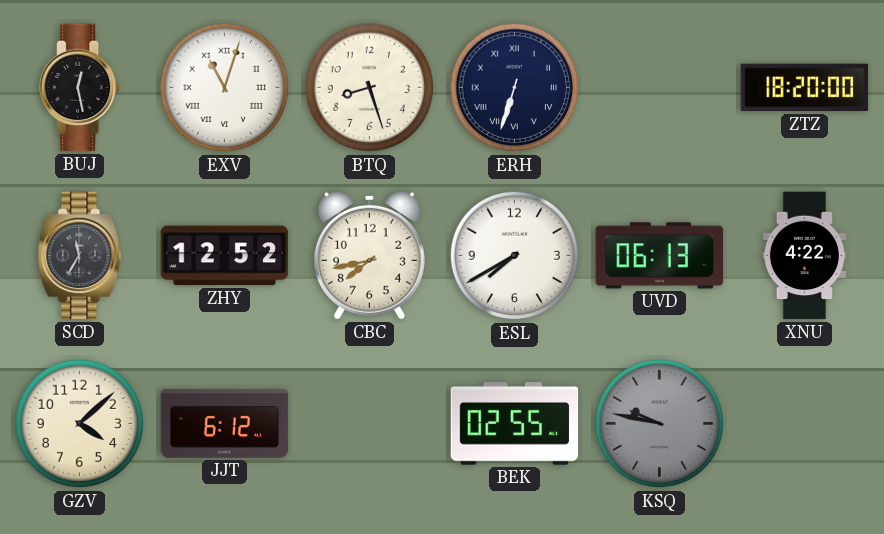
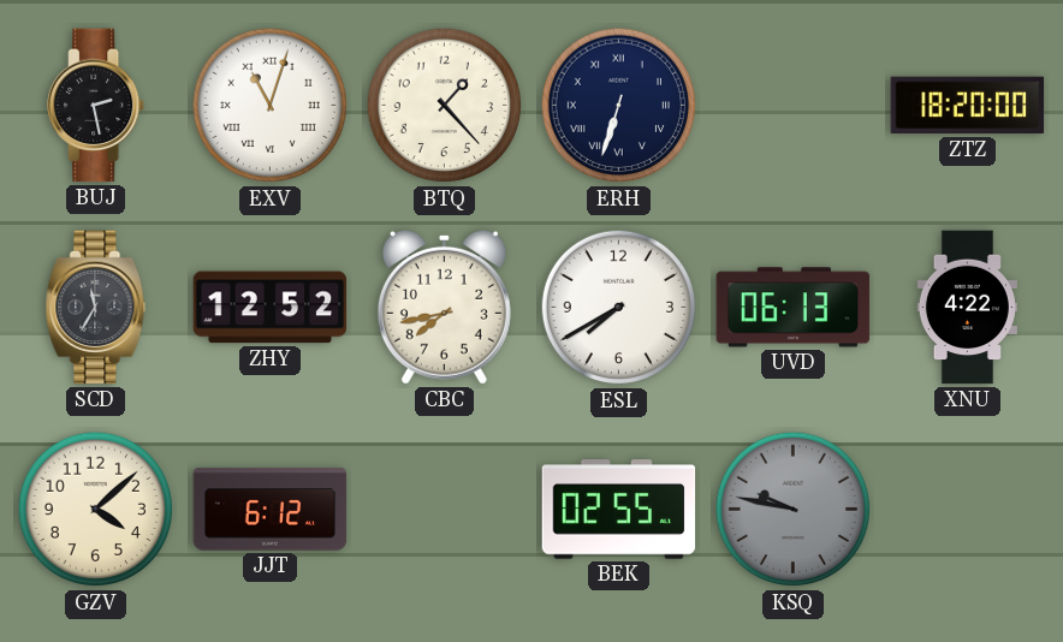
BUJ: 12:28 -> 2:28 (97, 106)
BTQ: 8:27 -> 1:23 (445, 106)
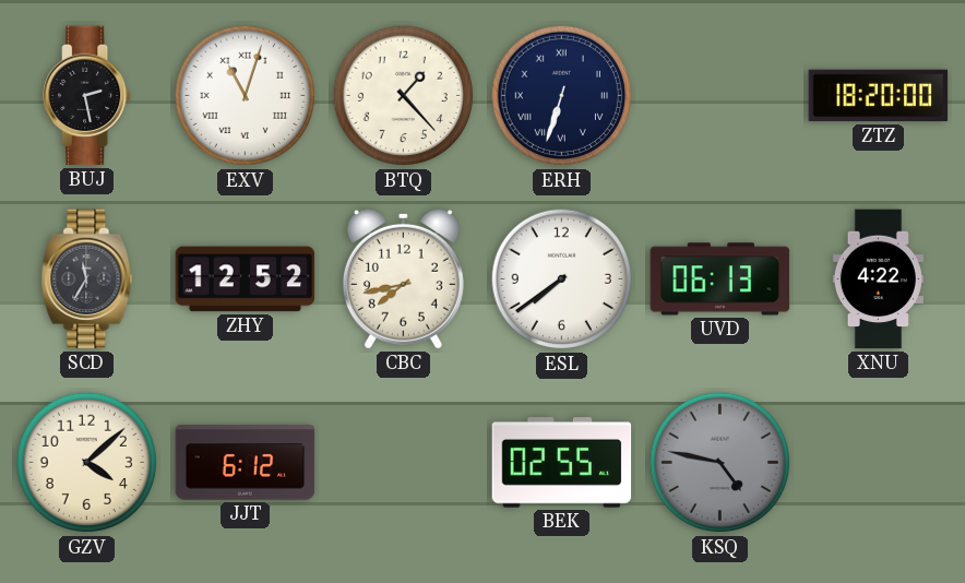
ESL: 7:40 -> 7:39 (562, 279)
KSQ: 9:47 -> 4:47 (720, 463)
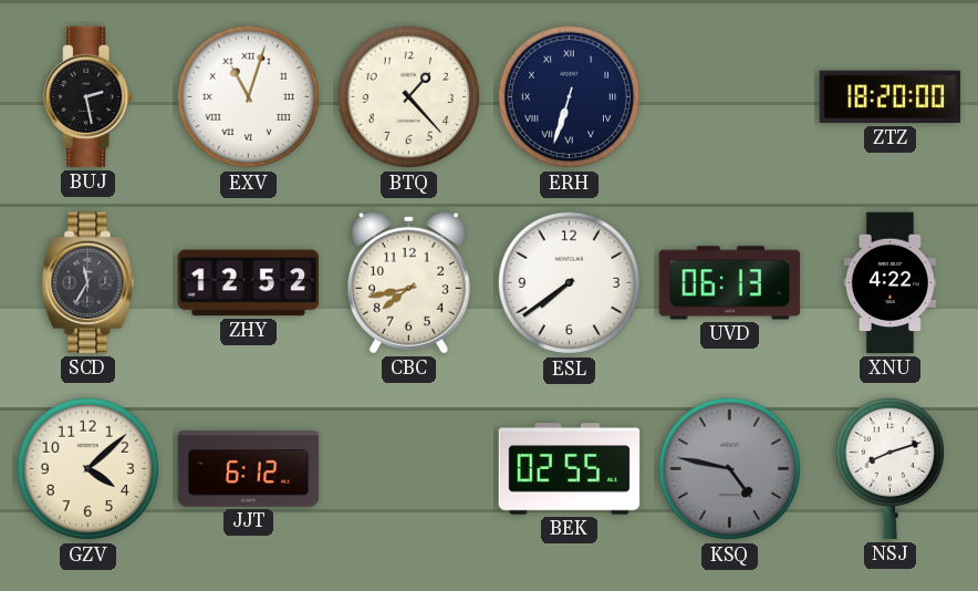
NSJ: none -> 8:12 (889, 468)
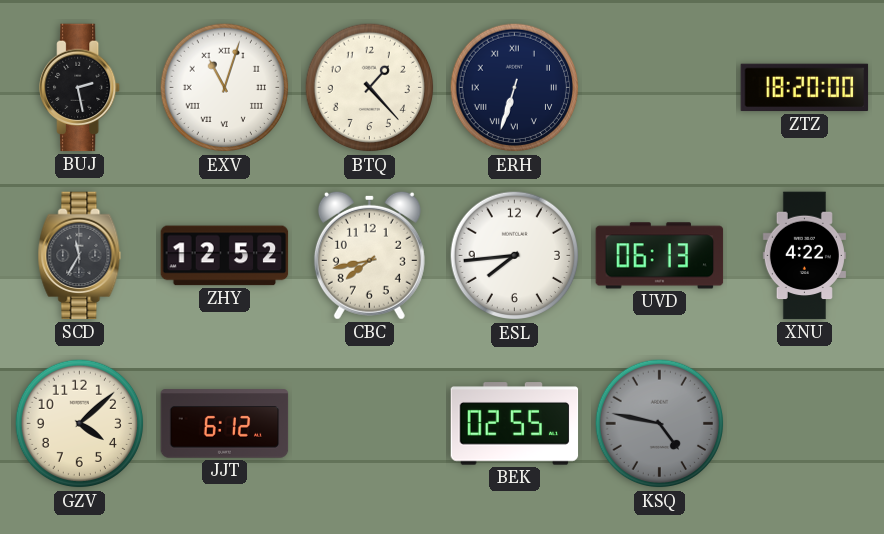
ESL: 7:39 -> 7:44 (515, 256)
NSJ: 8:12 -> none (889, 468)
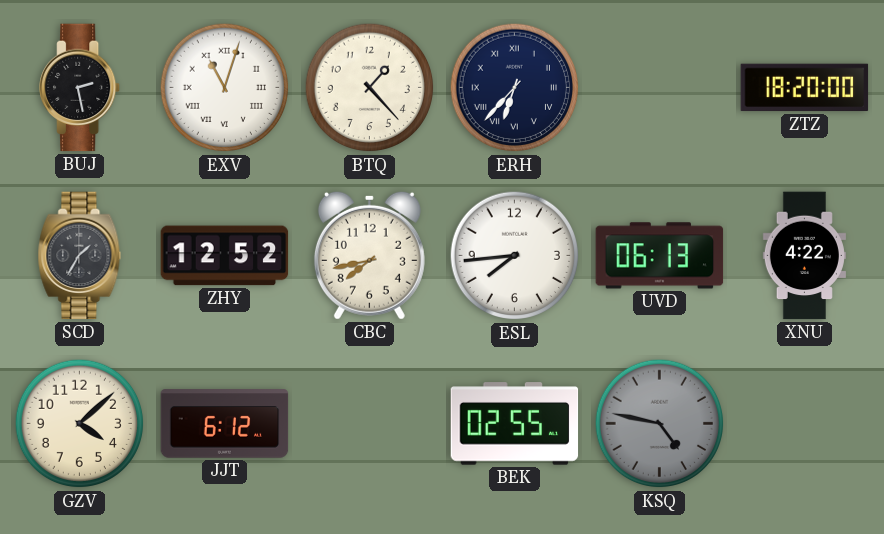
ERH: 6:33 -> 6:37 (515, 88)
SCD: 11:35 -> 1:35 (80, 256)
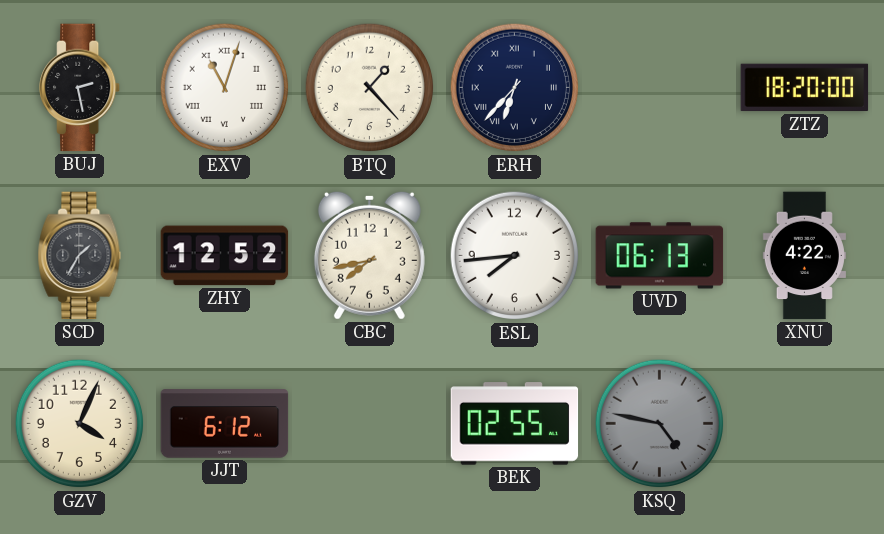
GZV: 4:08 -> 4:04 (80, 424)
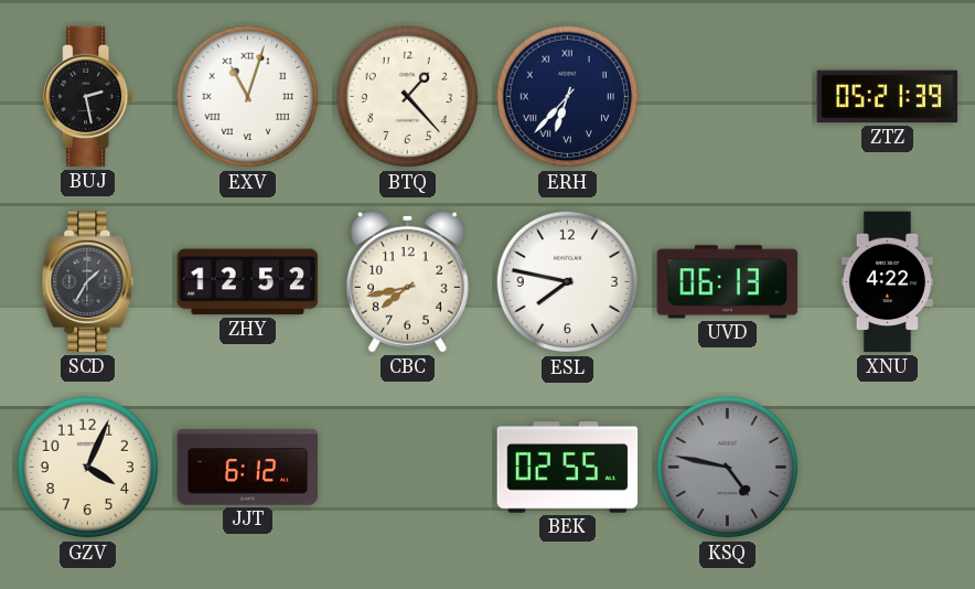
ZTZ: 18:20 -> 05:21 (888, 97)
ESL: 7:44 -> 7:47 (568, 282)
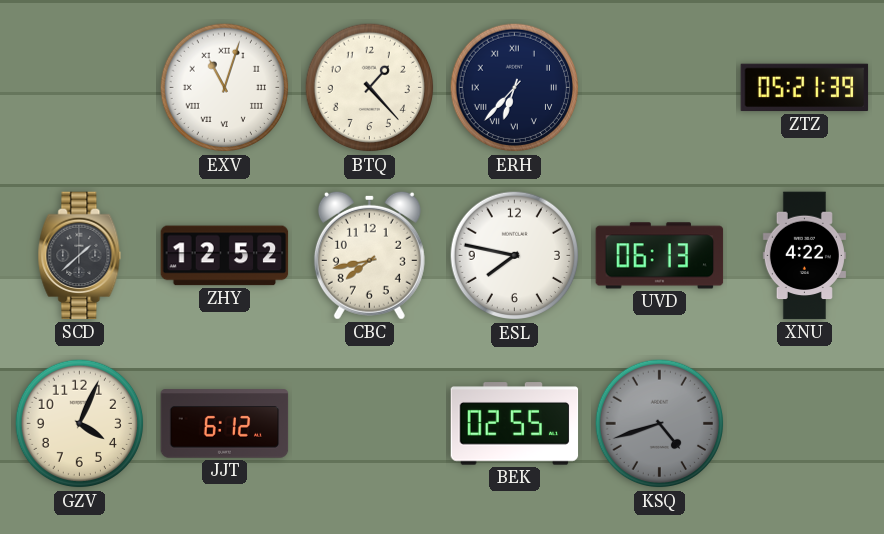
BUJ: 2:28 -> none (89, 97)
SCD: 1:35 -> 1:38 (80, 256)
KSQ: 4:47 -> 4:42 (660, 424)
